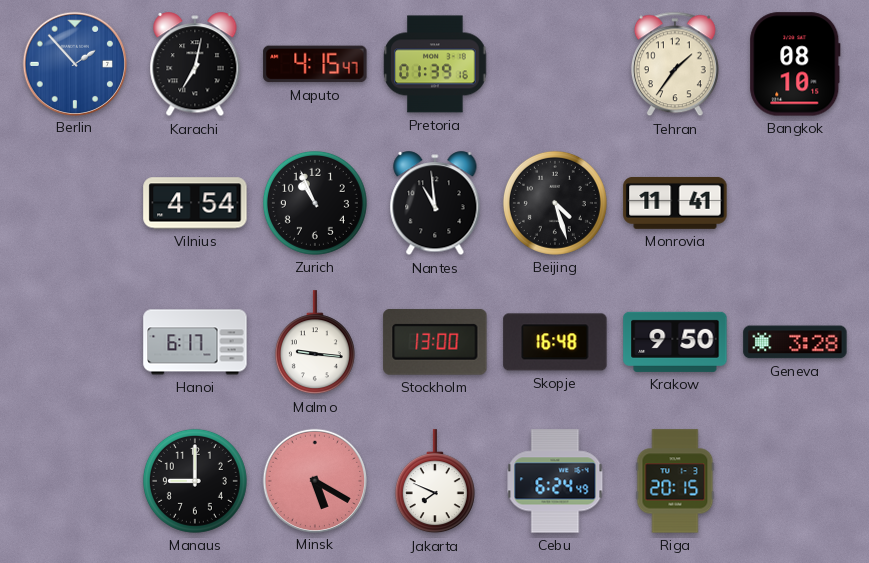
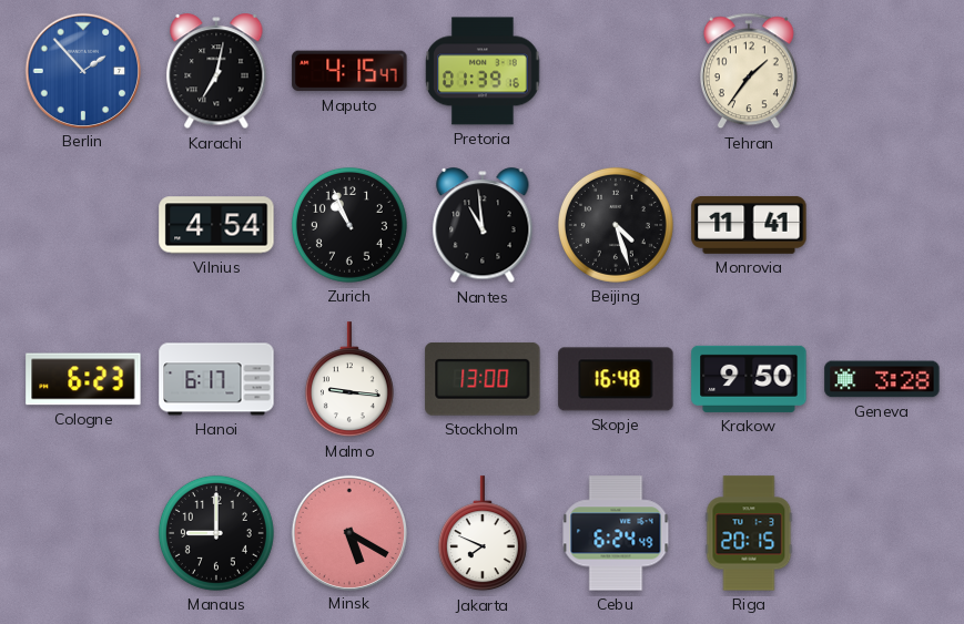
Bangkok: 08:10 -> none (795, 64)
Cologne: none -> 6:23 (83, 379)
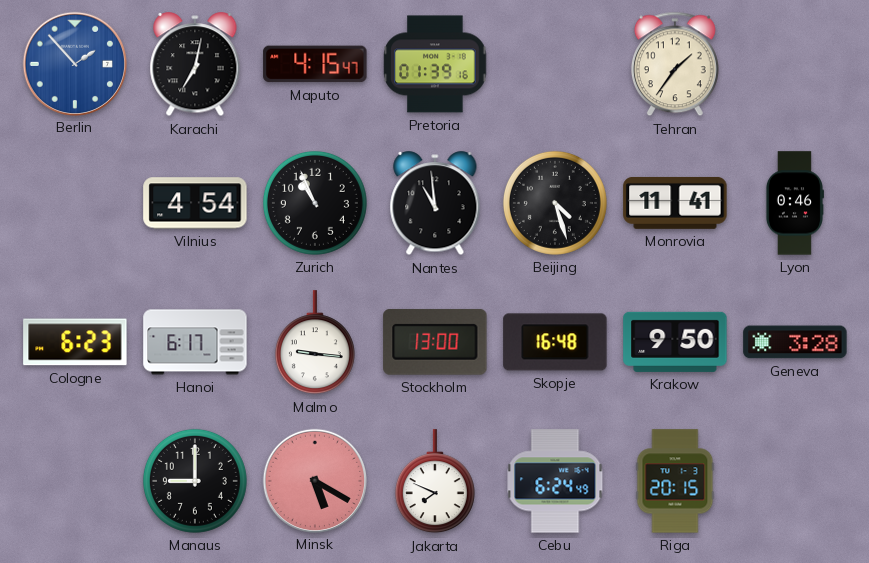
Lyon: none -> 0:46 (794, 203)
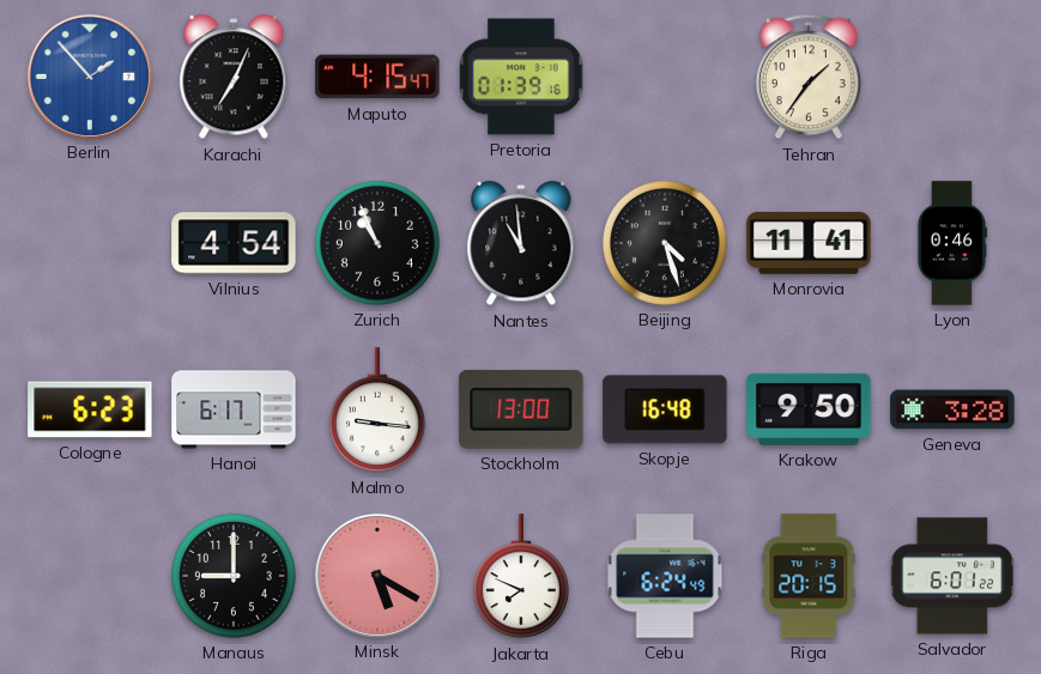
Karachi: 7:02 -> 7:04 (234, 78)
Salvador: none -> 6:01 (952, 576)
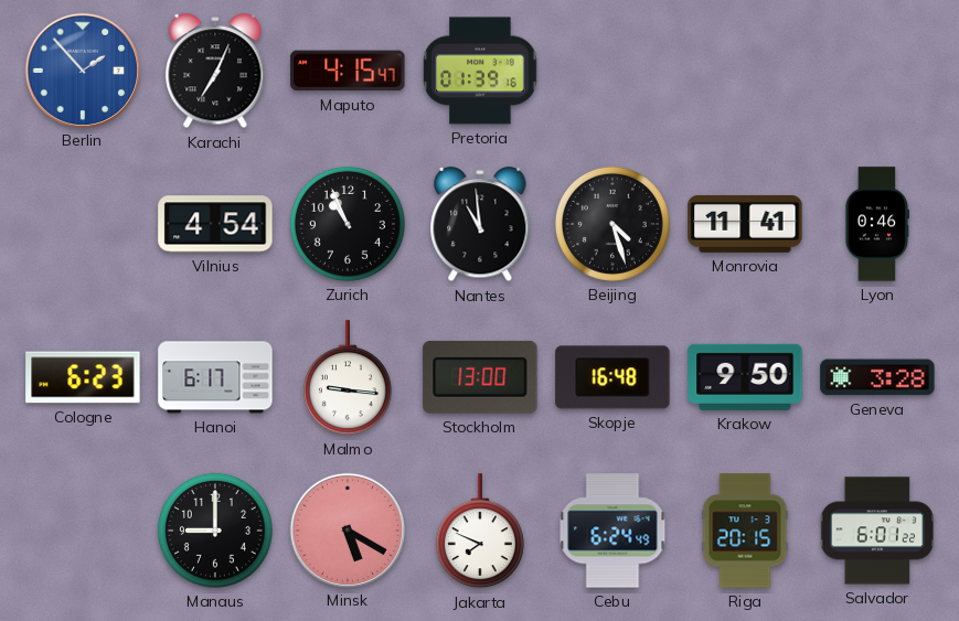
Tehran: 1:36 -> none (809, 77)
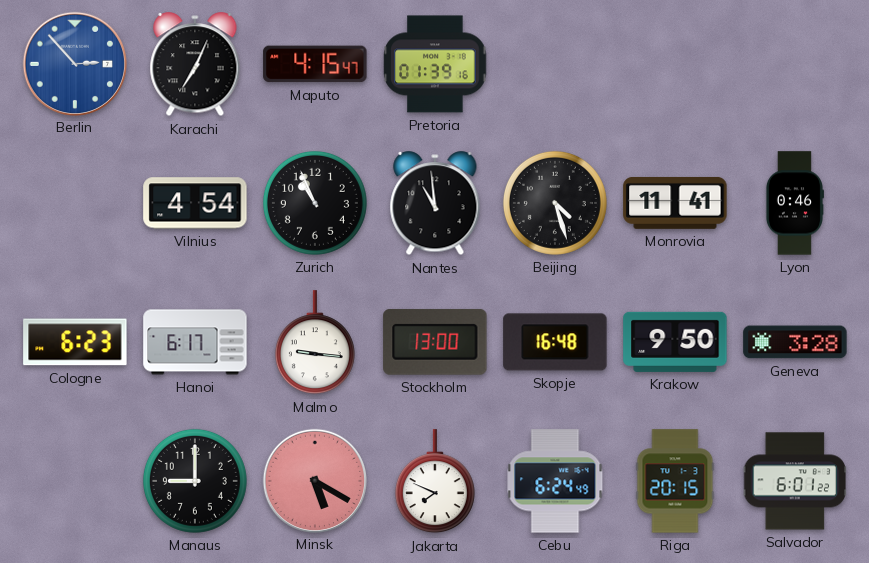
Berlin: 1:53 -> 2:53 (74, 63)
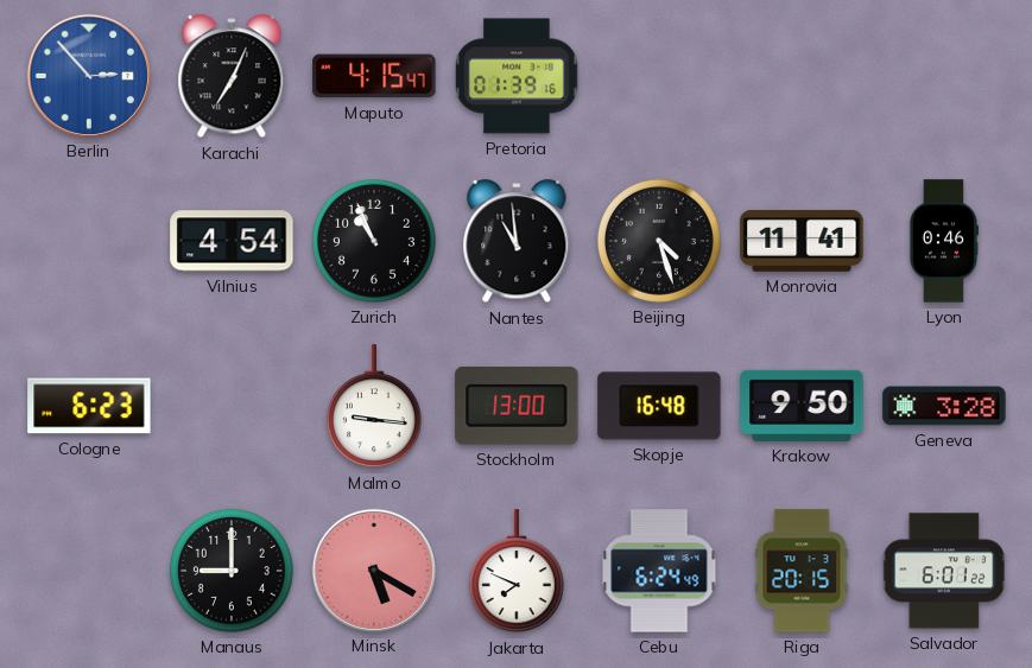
Hanoi: 6:17 -> none (195, 342)
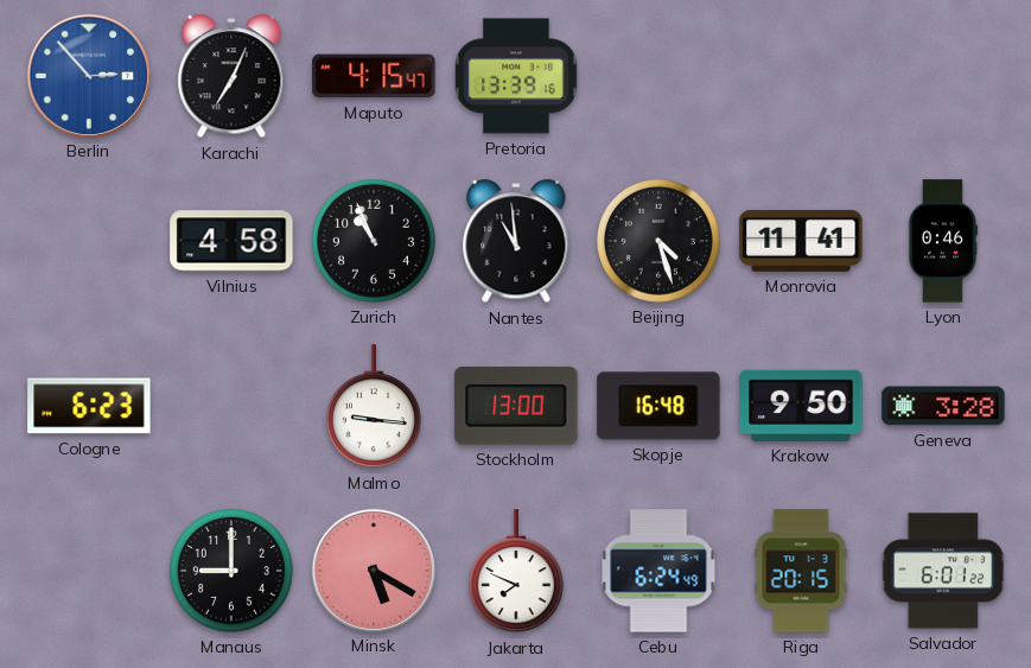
Pretoria: 01:39 -> 13:39 (516, 76)
Vilnius: 4:54 -> 4:58 (231, 241)
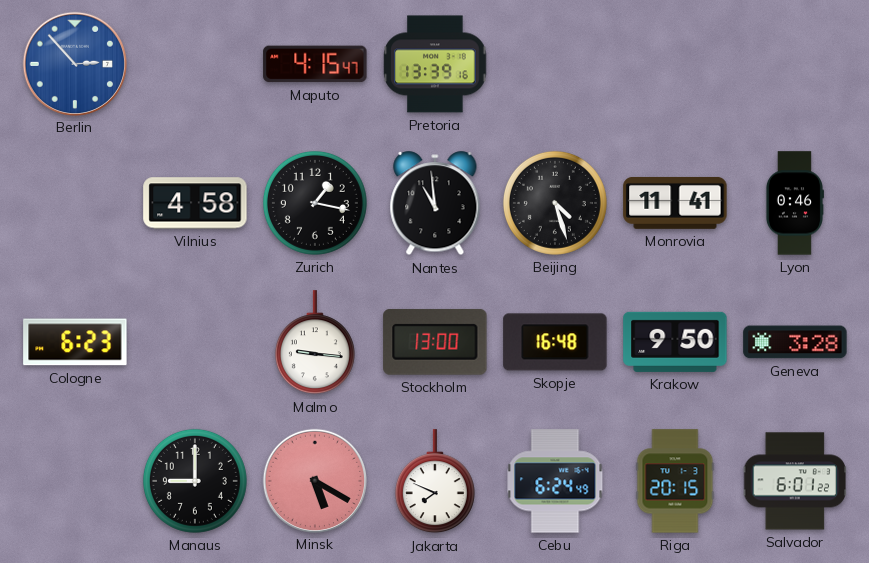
Karachi: 7:04 -> none (231, 77)
Zurich: 10:56 -> 1:17 (315, 203)
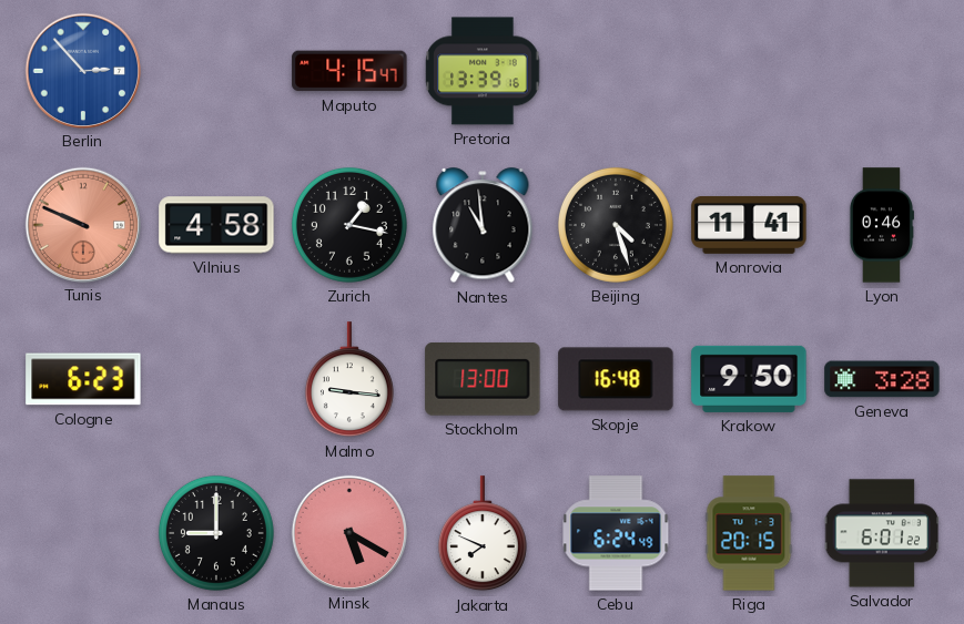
Tunis: none -> 9:49 (82, 224)
